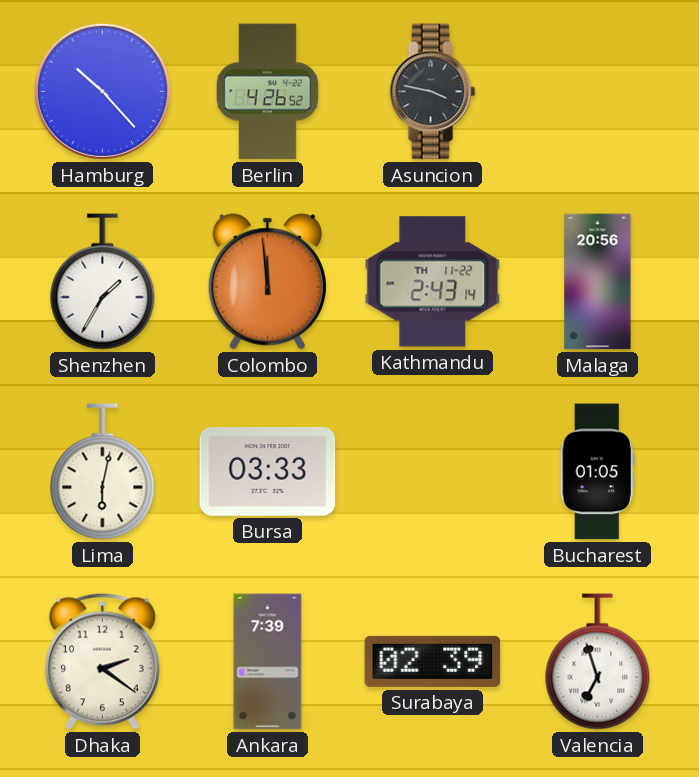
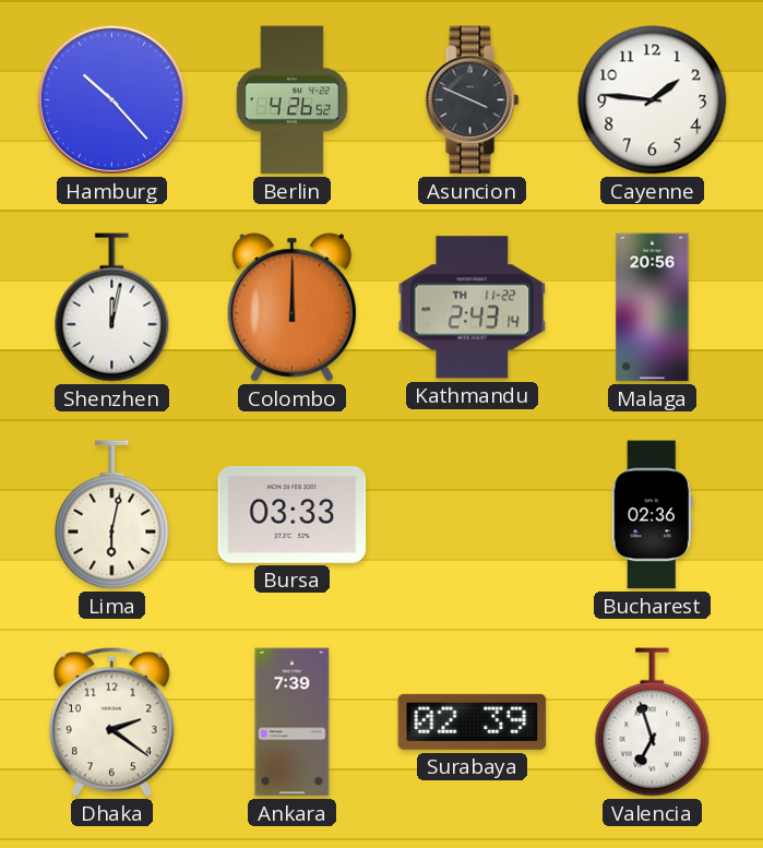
Asuncion: 3:47 -> 3:49 (473, 100)
Cayenne: none -> 1:46 (653, 100)
Shenzhen: 1:35 -> 12:02 (112, 308)
Colombo: 11:59 -> 12:00 (291, 308)
Bucharest: 01:05 -> 02:36 (652, 515)
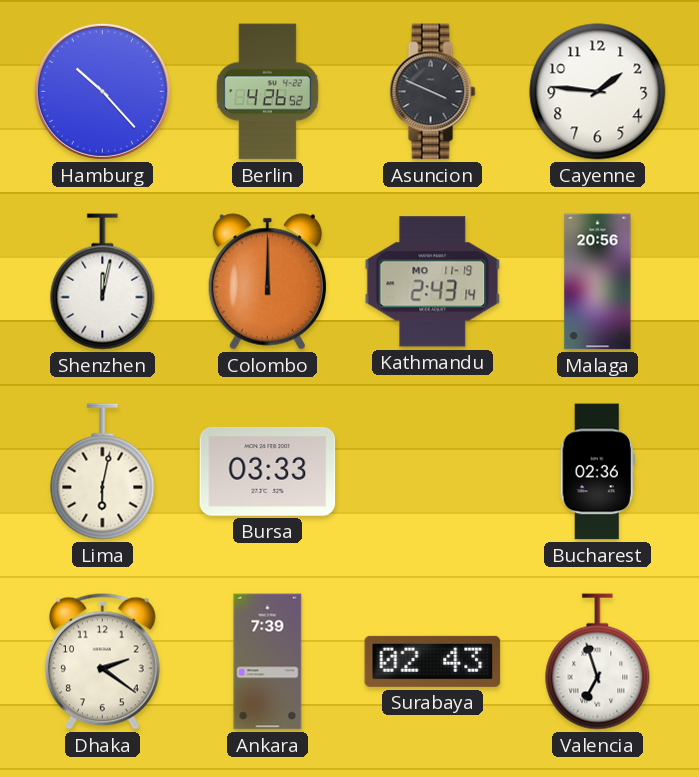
Kathmandu date: TH 11-22 -> MO 11-19 (433, 282)
Surabaya: 02:39 -> 02:43 (433, 661)
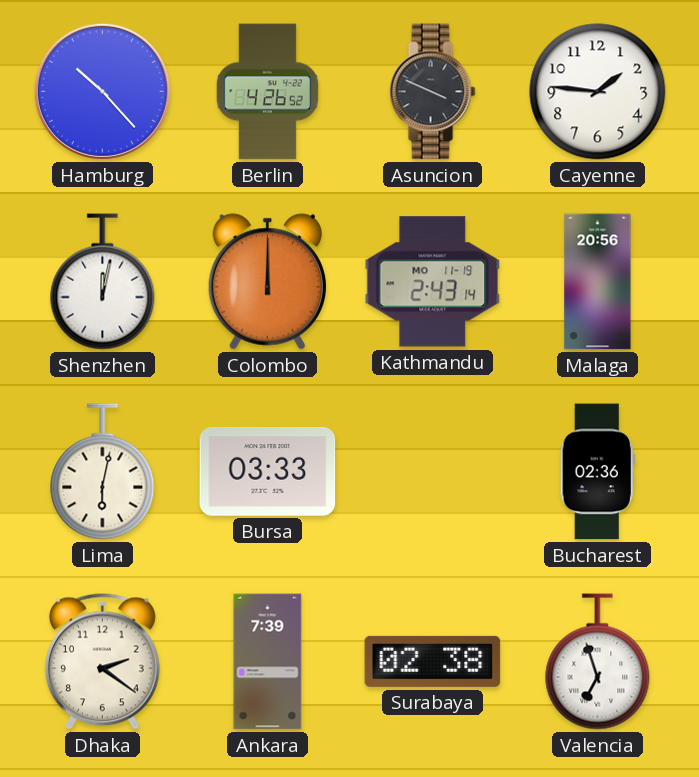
Surabaya: 02:43 -> 02:38 (433, 661)
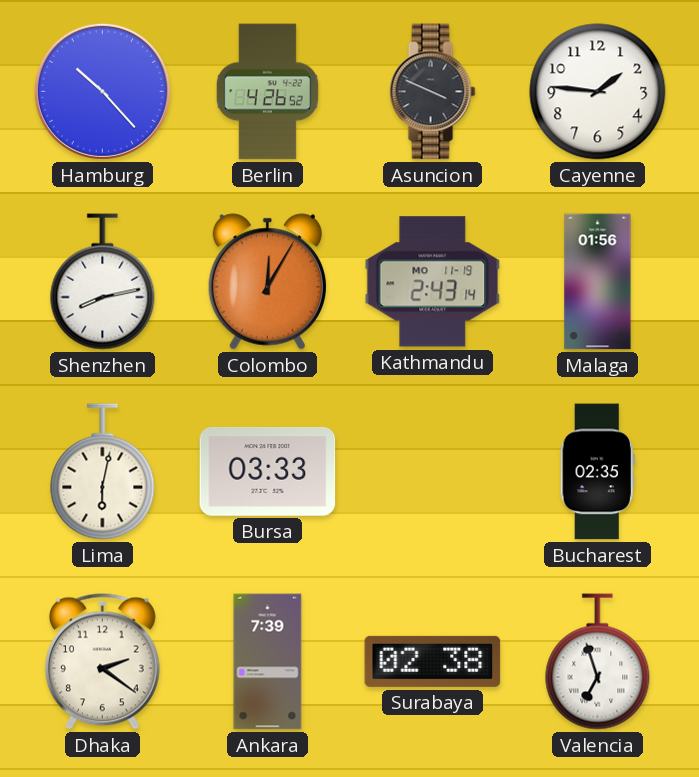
Shenzhen: 12:02 -> 8:13 (103, 282)
Colombo: 12:00 -> 12:05 (267, 282)
Malaga: 20:56 -> 01:56 (598, 282)
Bucharest: 02:36 -> 02:35 (597, 472)
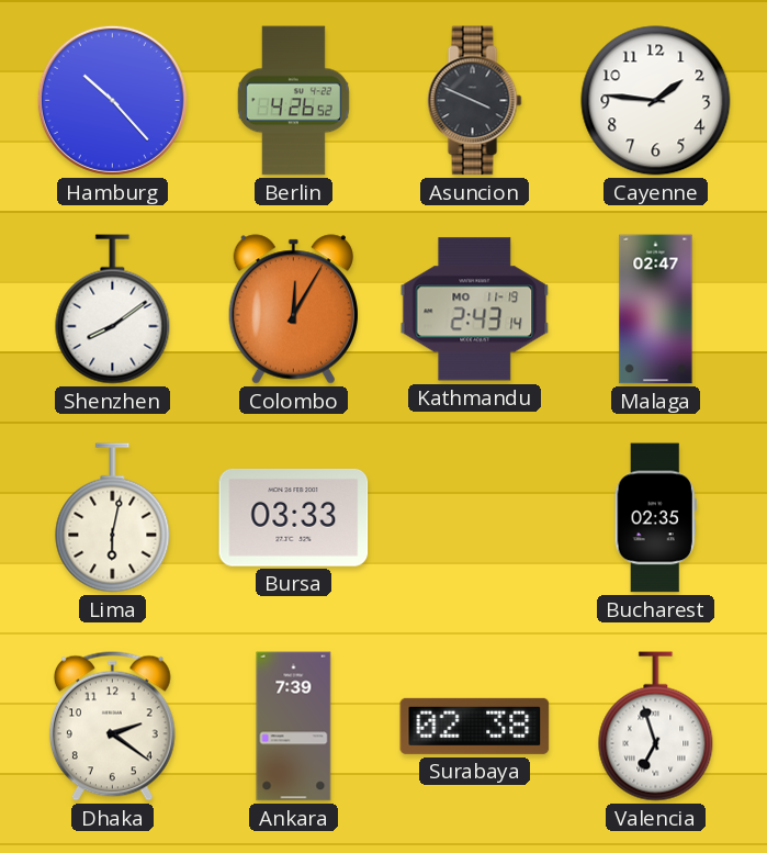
Shenzhen: 8:13 -> 8:09 (113, 310)
Malaga: 01:56 -> 02:47 (656, 310)
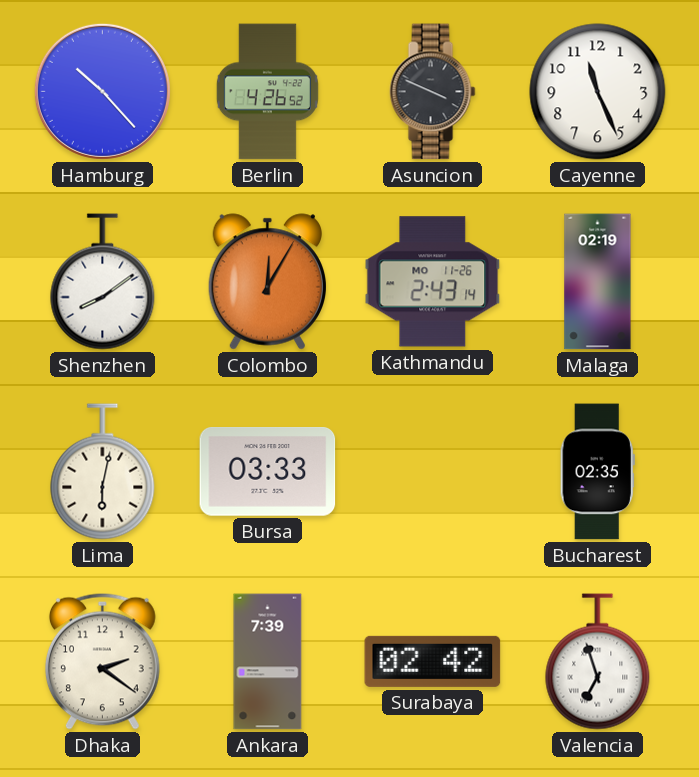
Cayenne: 1:46 -> 11:26 (598, 92)
Kathmandu date: MO 11-19 -> MO 11-26 (433, 282)
Malaga: 02:47 -> 02:19 (598, 282)
Surabaya: 02:38 -> 02:42 (433, 661)
